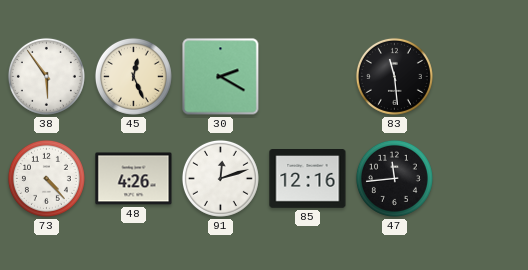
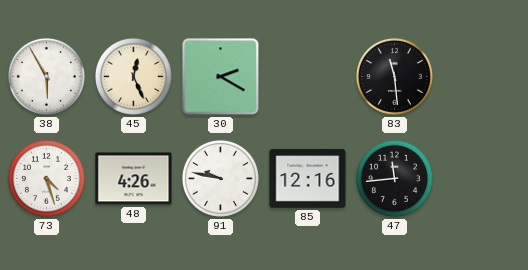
38: 5:54 -> 5:55 (46, 76)
73: 4:23 -> 4:27 (46, 178)
91: 12:12 -> 9:47 (220, 178)
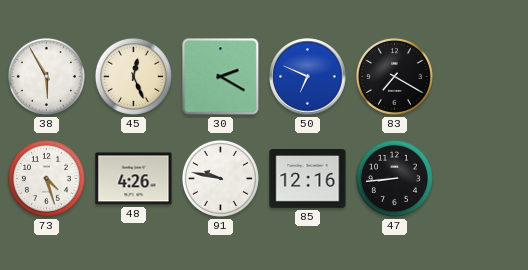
50: none -> 6:49 (308, 77)
83: 11:29 -> 7:20 (394, 76)
47: 11:44 -> 8:44 (394, 178)
